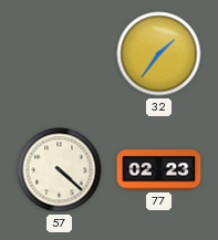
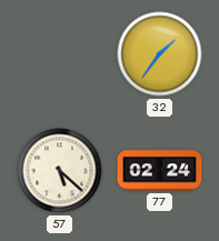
57: 4:22 -> 5:22 (60, 171)
77: 02:23 -> 02:24 (160, 171)
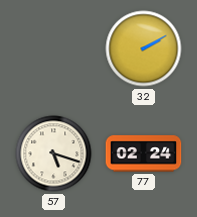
32: 1:36 -> 2:10 (144, 49)
57: 5:22 -> 5:18 (54, 154)
